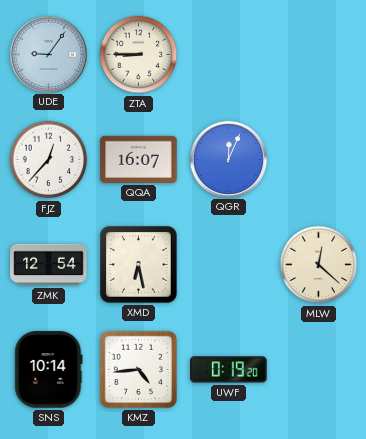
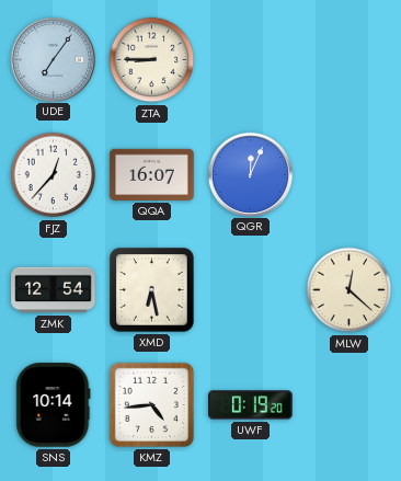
UDE: 9:06 -> 7:06 (53, 59)
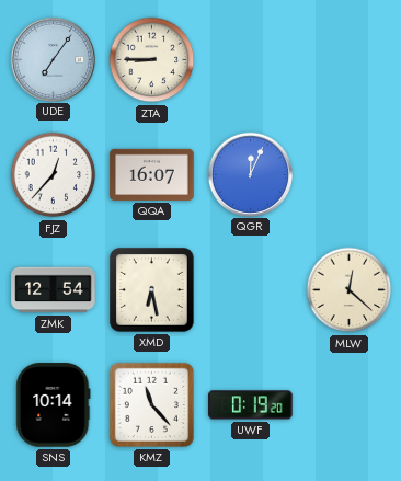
KMZ: 4:44 -> 11:23 (151, 404)
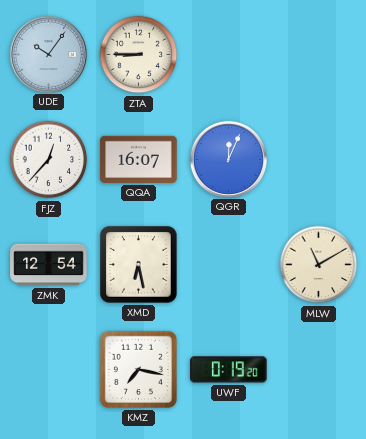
UDE: 7:06 -> 10:06 (48, 54)
MLW: 12:22 -> 11:10 (319, 265)
SNS: 10:14 -> none (54, 405)
KMZ: 11:23 -> 7:17 (138, 369)
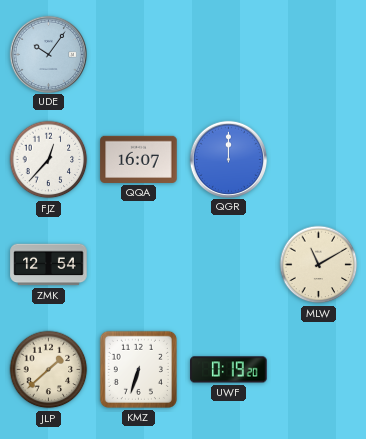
ZTA: 8:45 -> none (139, 55)
QGR: 12:04 -> 12:00 (228, 159)
XMD: 6:28 -> none (139, 265)
JLP: none -> 1:38 (49, 370)
KMZ: 7:17 -> 6:33 (138, 369)
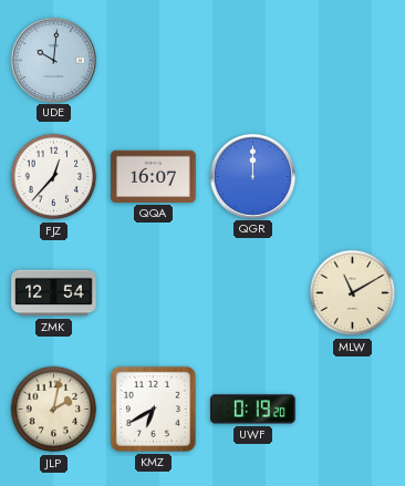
UDE: 10:06 -> 10:01 (53, 60)
JLP: 1:38 -> 2:02 (54, 410)
KMZ: 6:33 -> 6:40 (153, 409)
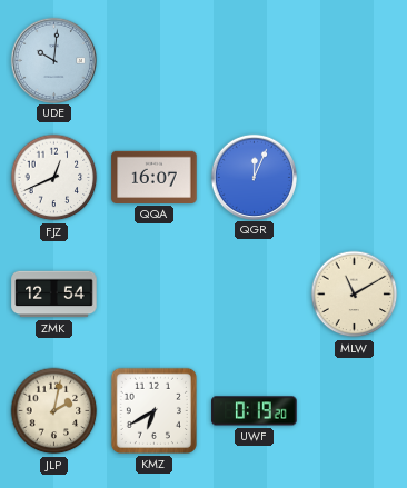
FJZ: 12:37 -> 12:41 (54, 178)
QGR: 12:00 -> 12:04 (254, 177)
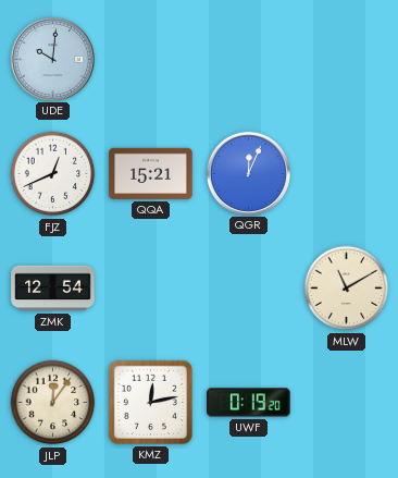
QQA: 16:07 -> 15:21 (151, 173)
JLP: 2:02 -> 12:06 (53, 403)
KMZ: 6:40 -> 12:13 (150, 402)
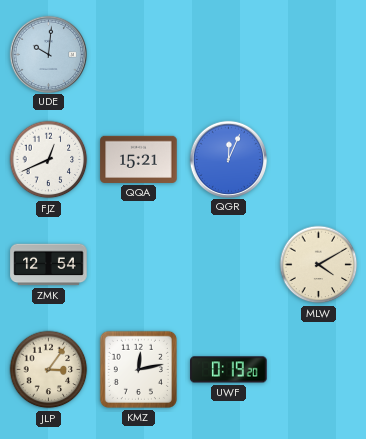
MLW: 11:10 -> 4:10 (319, 265)
JLP: 12:06 -> 3:06 (49, 370)
